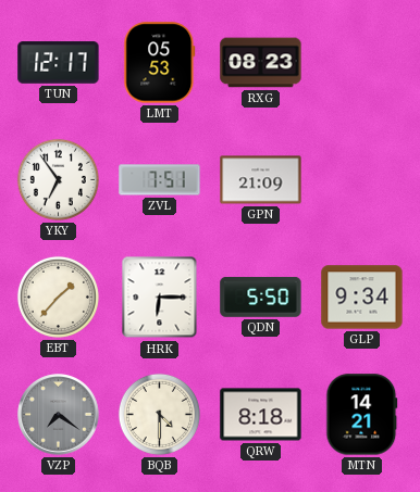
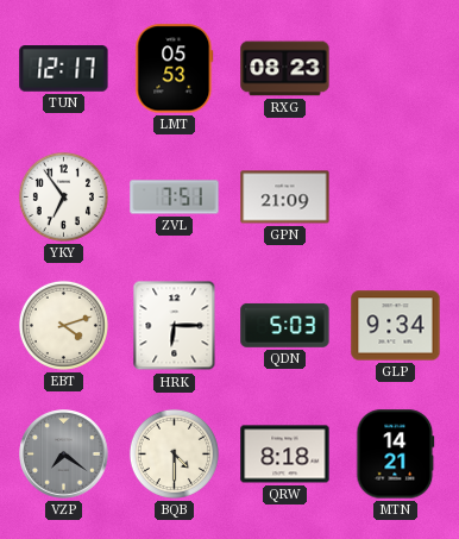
EBT: 1:37 -> 4:12 (63, 325)
QDN: 5:50 -> 5:03 (285, 325)
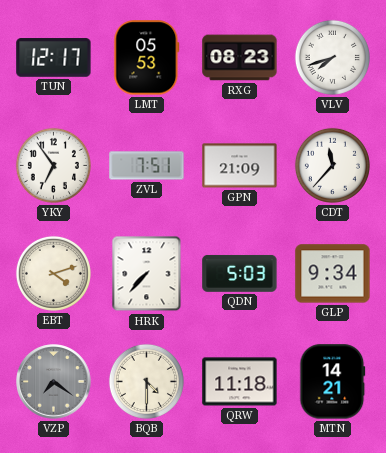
VLV: none -> 7:42 (332, 57)
CDT: none -> 11:37 (332, 165)
HRK: 6:15 -> 7:37 (147, 274)
QRW: 8:18 -> 11:18 (240, 382)
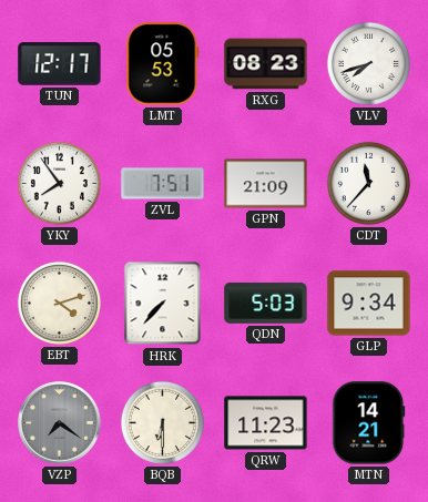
YKY: 6:54 -> 7:54 (59, 183)
BQB: 4:30 -> 6:30 (162, 422)
QRW: 11:18 -> 11:23 (266, 423)
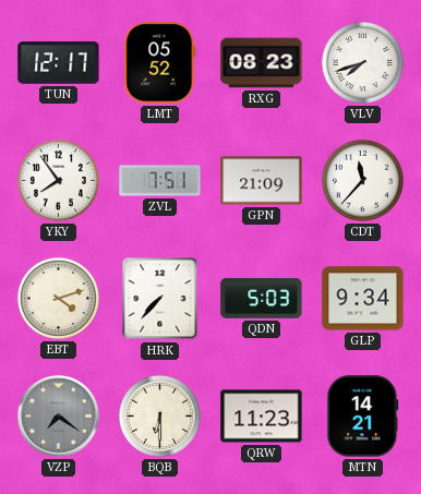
LMT: 05:53 -> 05:52 (160, 63)
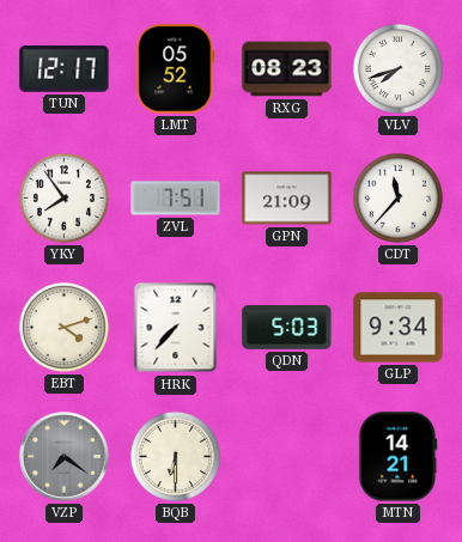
QRW: 11:23 -> none (262, 417)
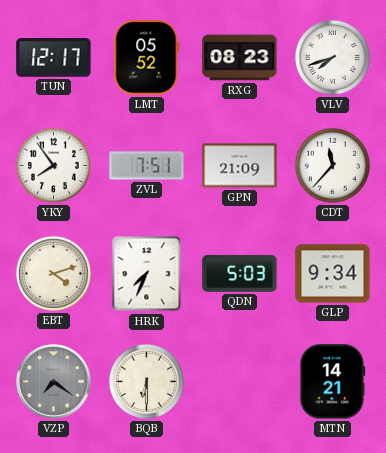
HRK: 7:37 -> 7:34 (147, 274)
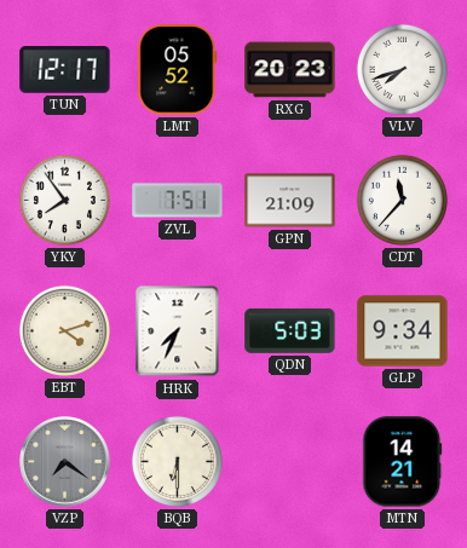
RXG: 08:23 -> 20:23 (290, 70)
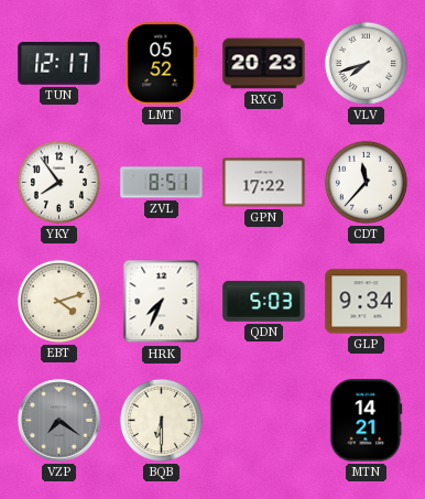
ZVL: 7:51 -> 8:51 (162, 183)
GPN: 21:09 -> 17:22 (264, 183)
